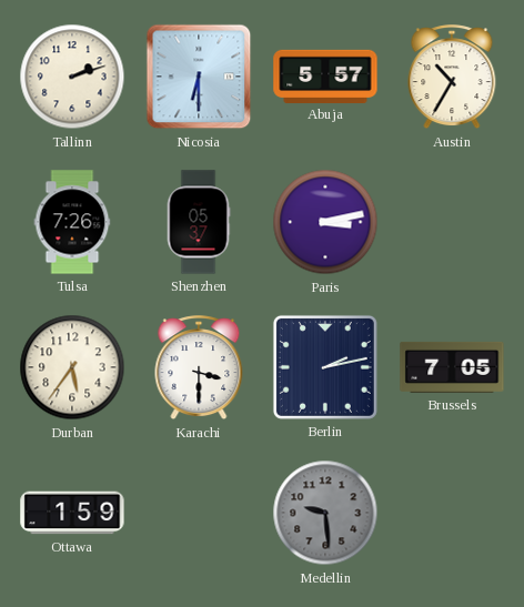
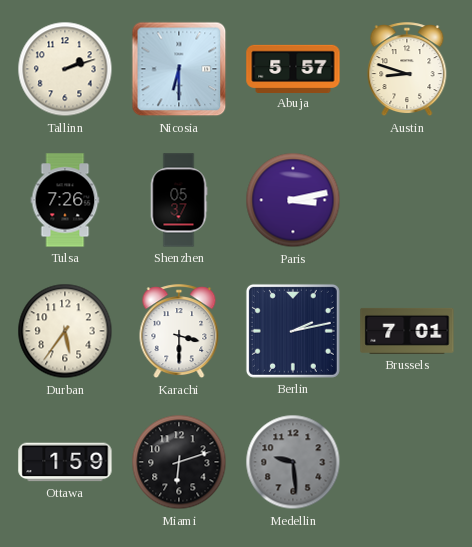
Austin: 10:35 -> 8:48 (407, 70)
Brussels: 7:05 -> 7:01 (407, 331)
Miami: none -> 6:12 (179, 462)
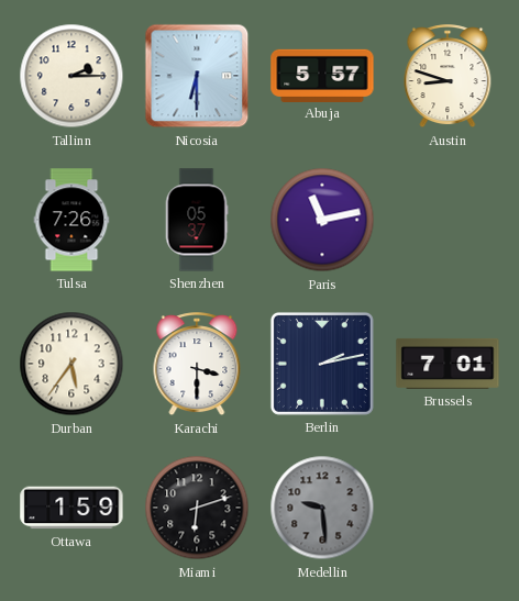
Tallinn: 2:12 -> 2:15 (71, 76)
Paris: 3:13 -> 11:13 (322, 220)
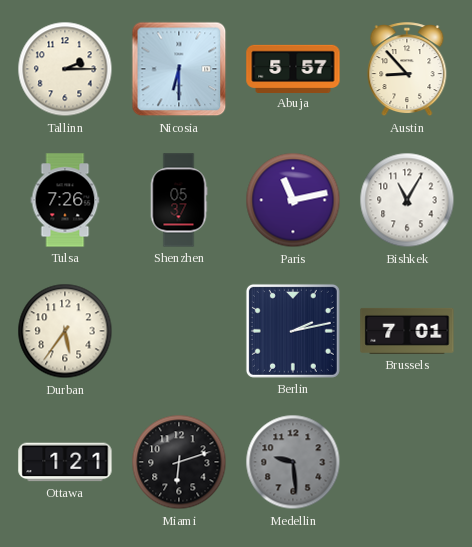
Austin: 8:48 -> 8:53 (407, 70)
Bishkek: none -> 11:05 (407, 200)
Karachi: 3:30 -> none (197, 365)
Ottawa: 1:59 -> 1:21 (65, 462)
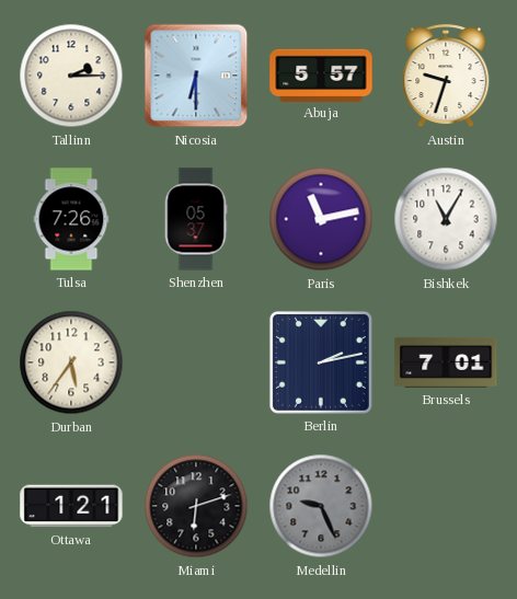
Austin: 8:53 -> 9:33 (446, 77)
Medellin: 9:29 -> 9:26 (321, 506)
